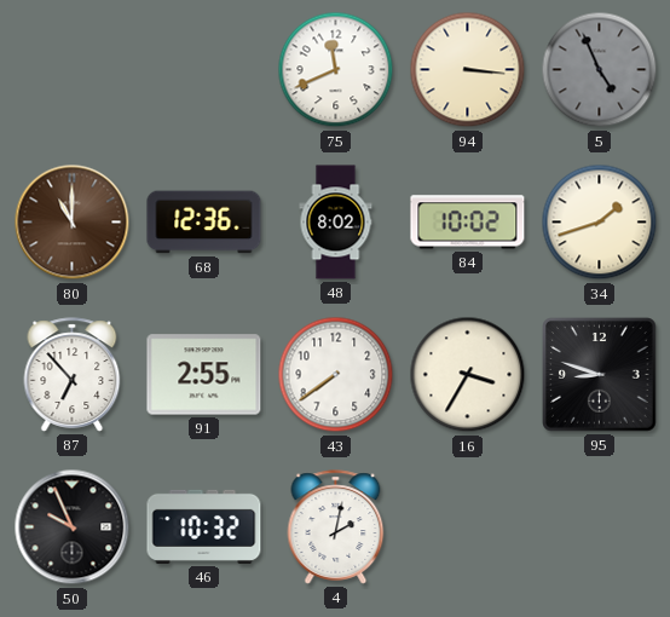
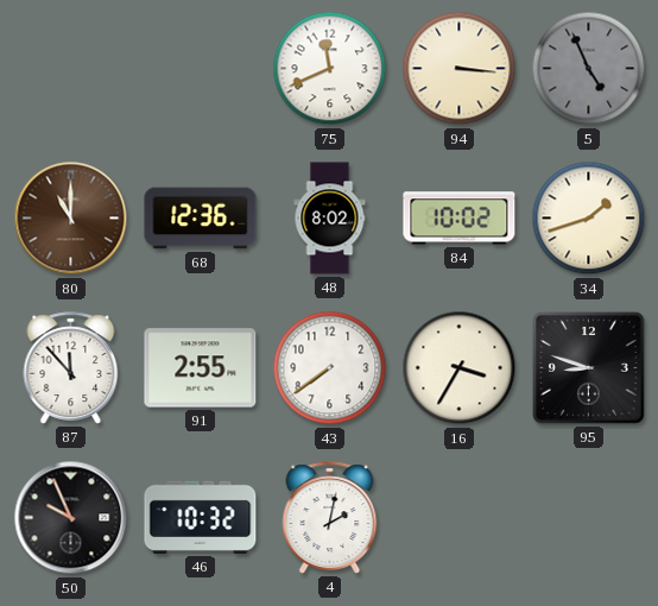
87: 6:53 -> 11:53 (71, 368)
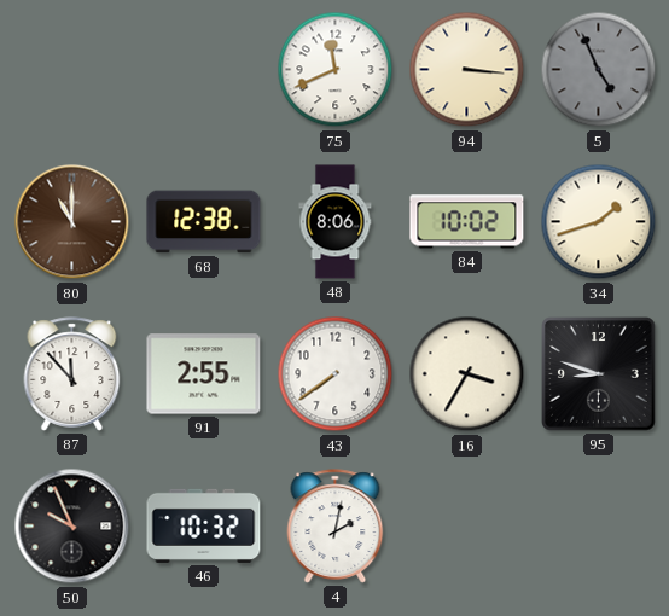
68: 12:36 -> 12:38 (204, 222)
48: 8:02 -> 8:06 (336, 222)
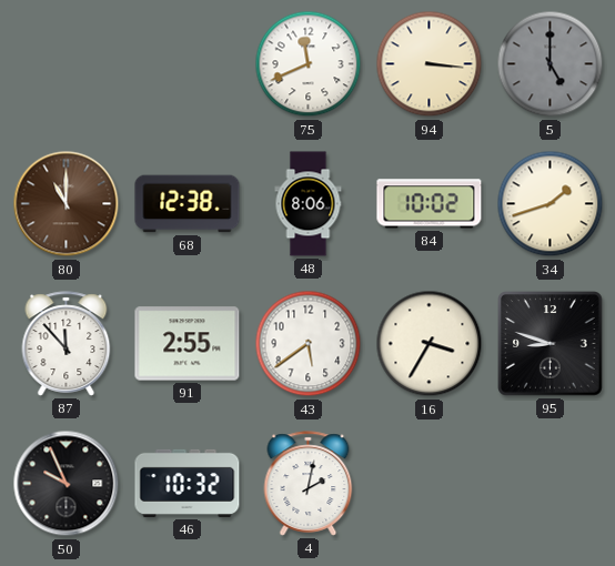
5: 4:56 -> 5:00 (551, 64)
43: 7:39 -> 5:39 (309, 344)
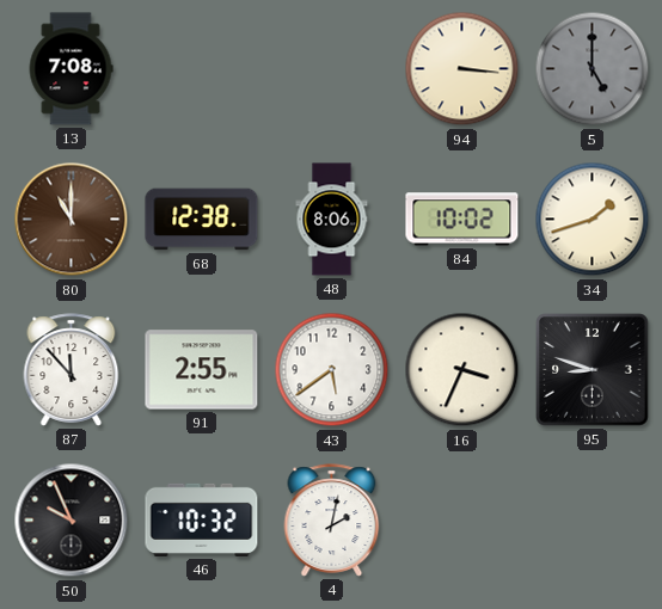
13: none -> 7:08 (71, 69)
75: 11:41 -> none (309, 64)
16: 3:35 -> 3:34 (462, 370)
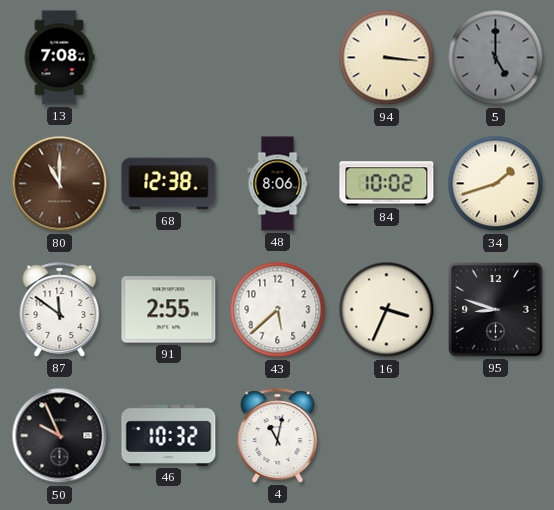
87: 11:53 -> 11:51 (60, 310)
43: 5:39 -> 5:38 (278, 310)
4: 2:02 -> 11:02 (278, 436)
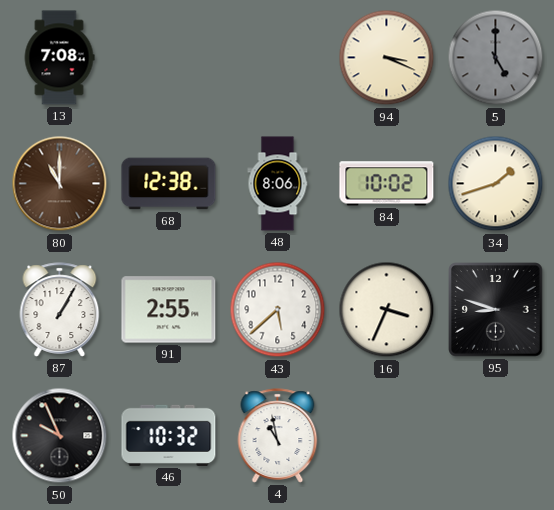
94: 3:16 -> 3:19 (387, 58)
87: 11:51 -> 1:05 (60, 310)
4: 11:02 -> 10:58 (278, 436)
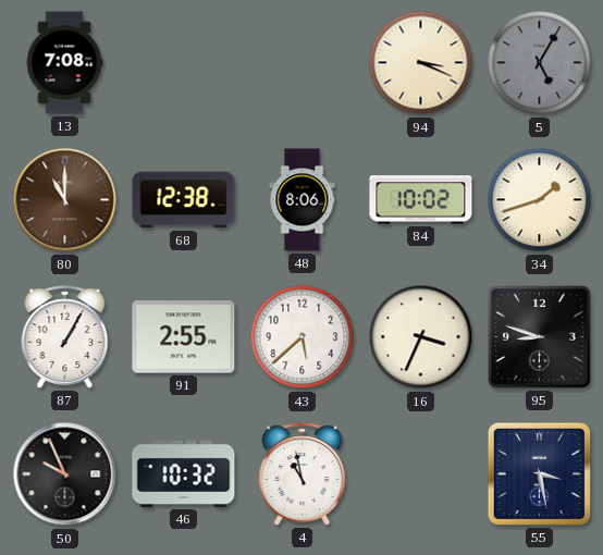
5: 5:00 -> 5:05 (540, 63)
55: none -> 3:28 (539, 473)
